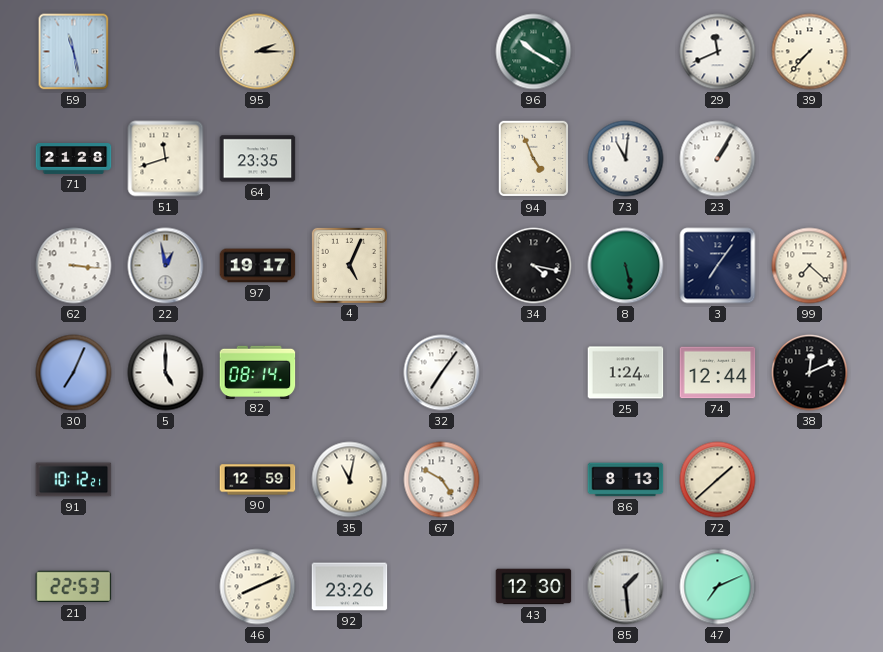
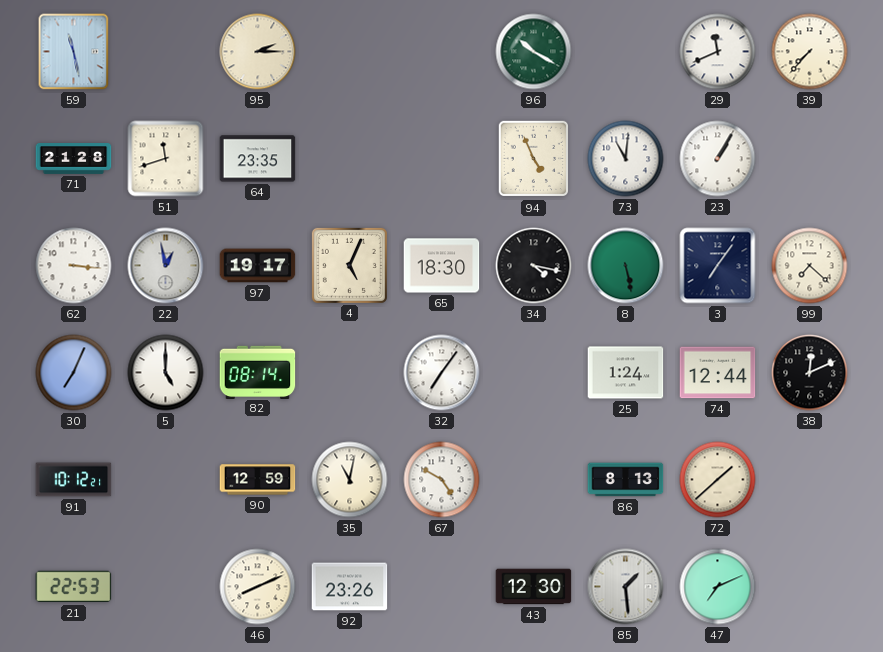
65: none -> 18:30 (442, 266)
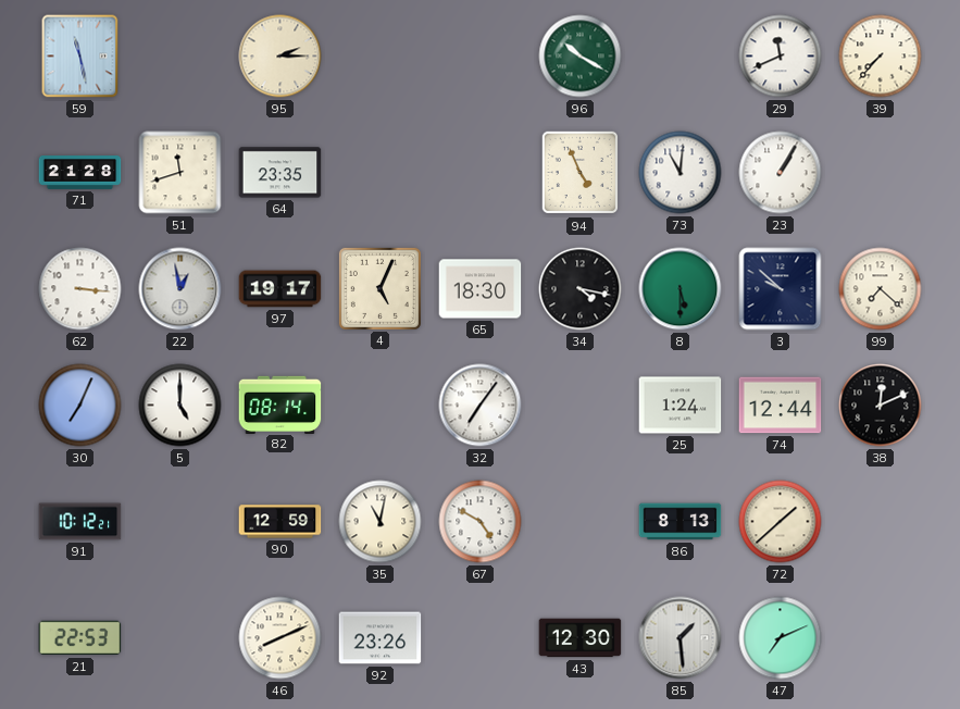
8: 5:28 -> 5:30 (681, 289)
3: 7:06 -> 9:52 (781, 289)
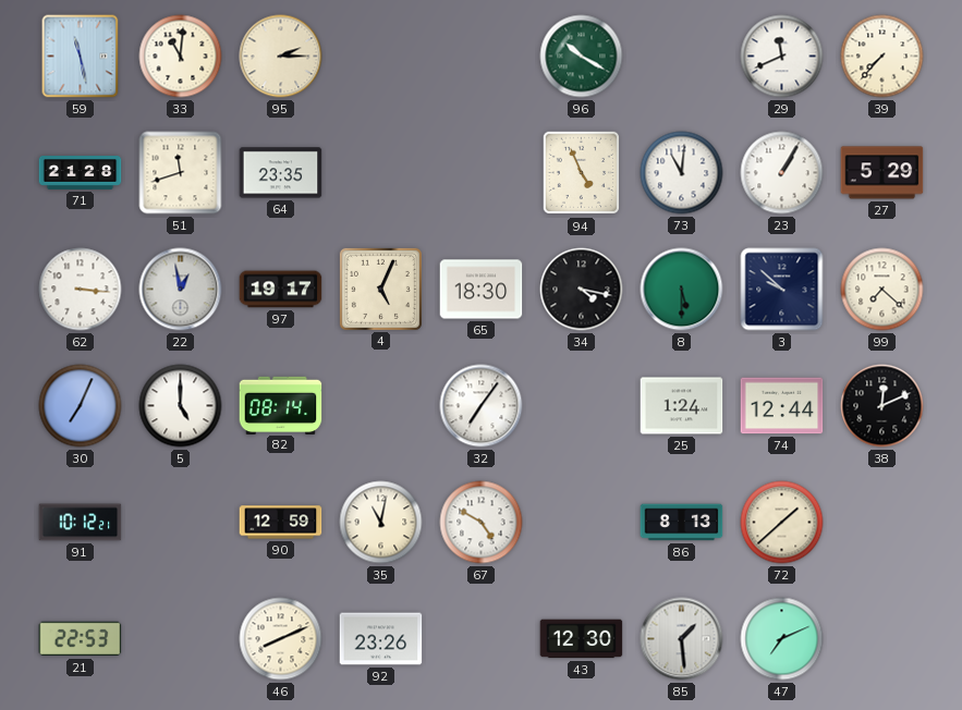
33: none -> 11:01 (181, 57)
27: none -> 5:29 (882, 173)
